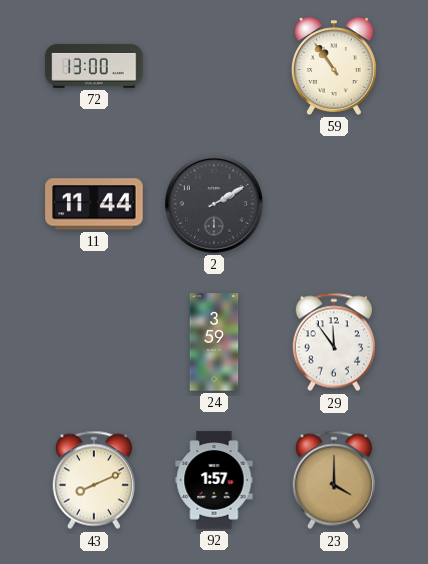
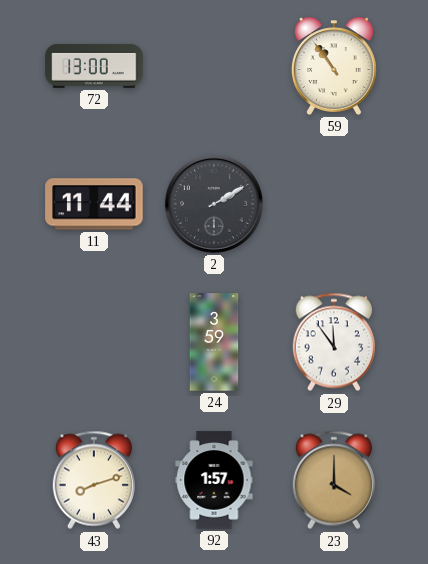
43: 8:11 -> 8:12 (93, 480)
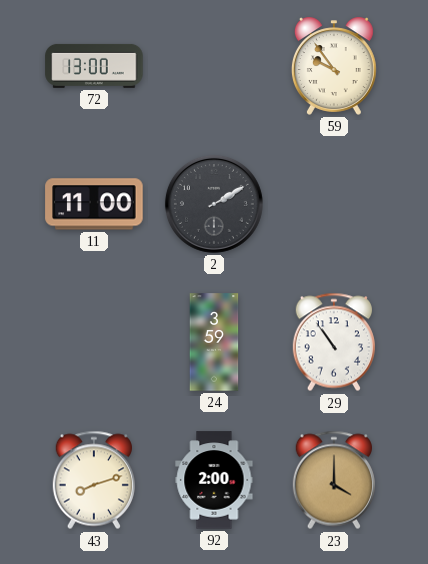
59: 10:54 -> 9:54 (334, 66)
11: 11:44 -> 11:00 (94, 204)
29: 11:54 -> 10:54 (333, 342)
92: 1:57 -> 2:00 (214, 480)
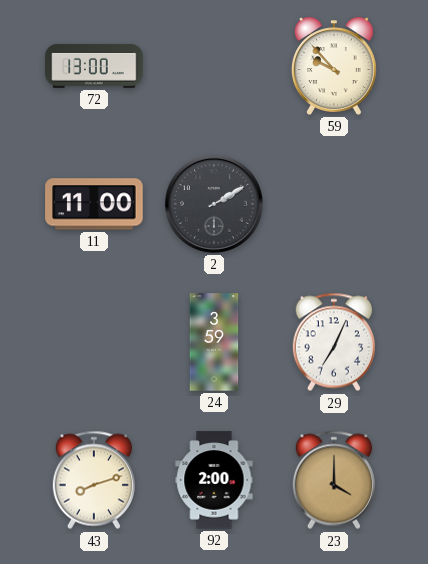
59: 9:54 -> 9:53 (334, 66)
29: 10:54 -> 7:04 (333, 342)
